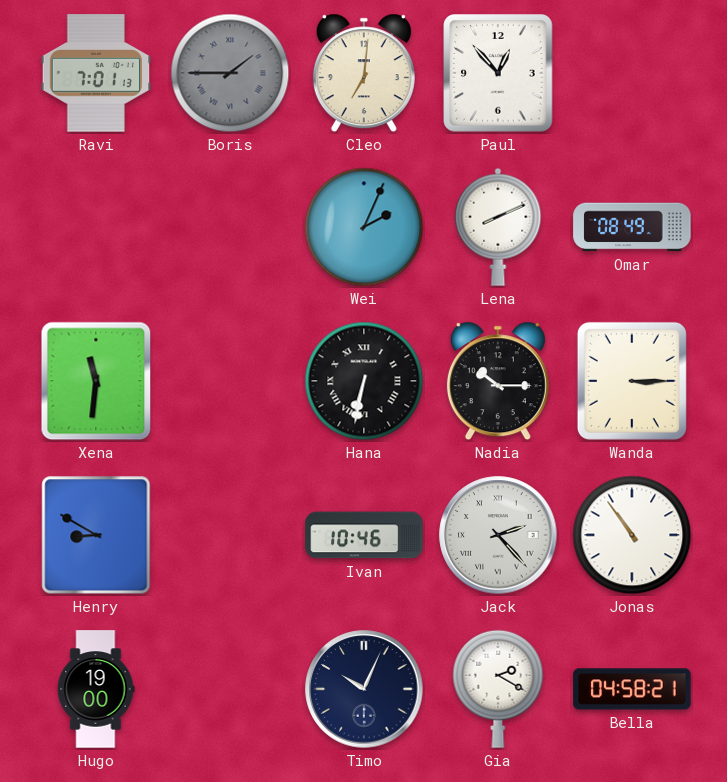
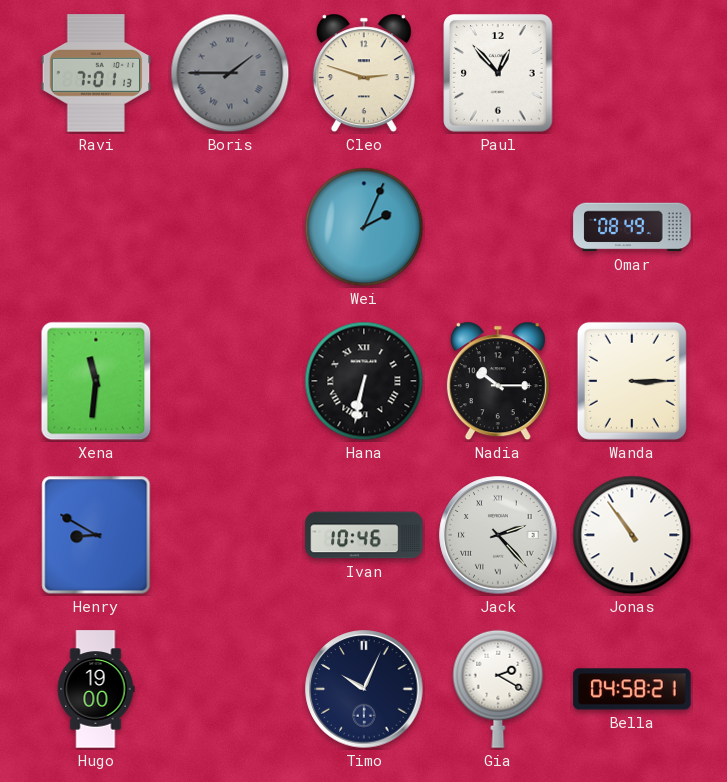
Cleo: 7:01 -> 2:48 (364, 73)
Lena: 8:11 -> none (498, 227)
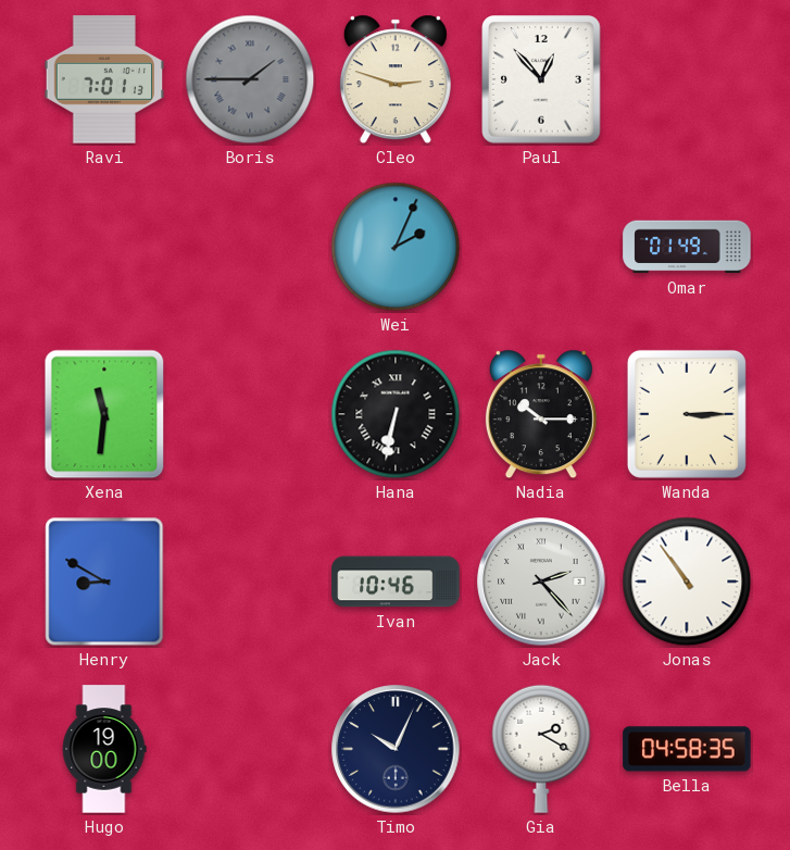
Omar: 08:49 -> 01:49 (687, 247)
Bella: 04:58:21 -> 04:58:35 (687, 749)
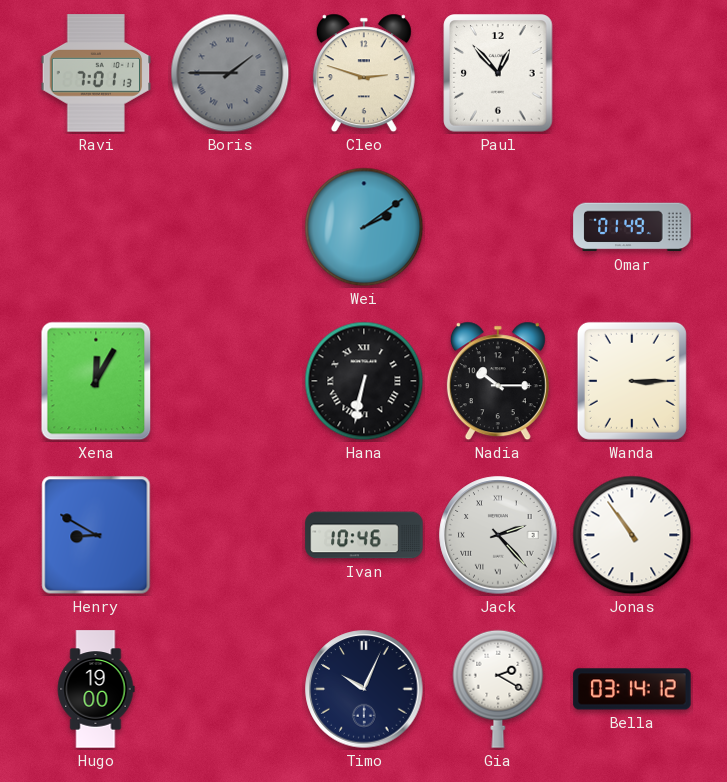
Wei: 2:04 -> 2:09 (364, 227)
Xena: 11:31 -> 12:05 (96, 381)
Bella: 04:58 -> 03:14 (632, 689)
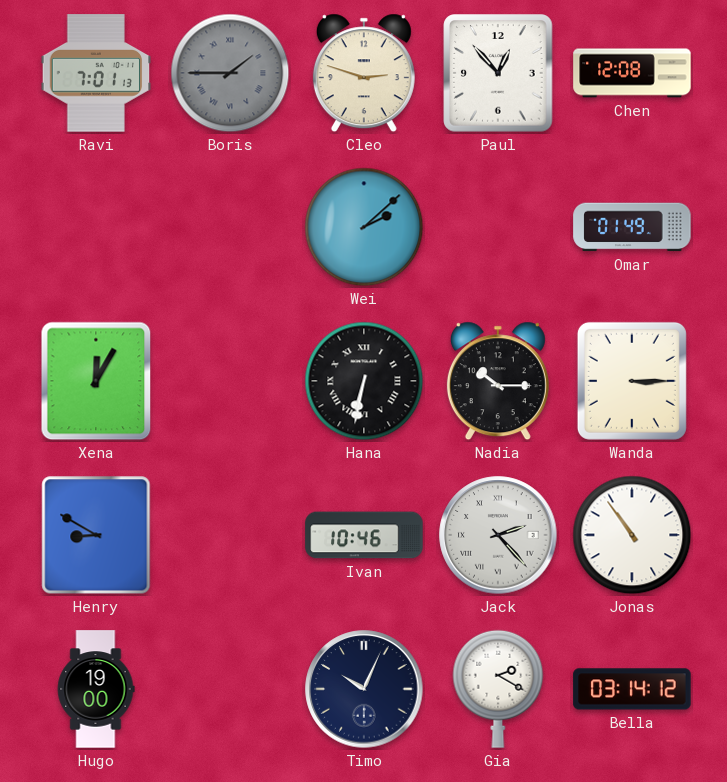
Chen: none -> 12:08 (632, 73)
Wei: 2:09 -> 2:08 (364, 227)
